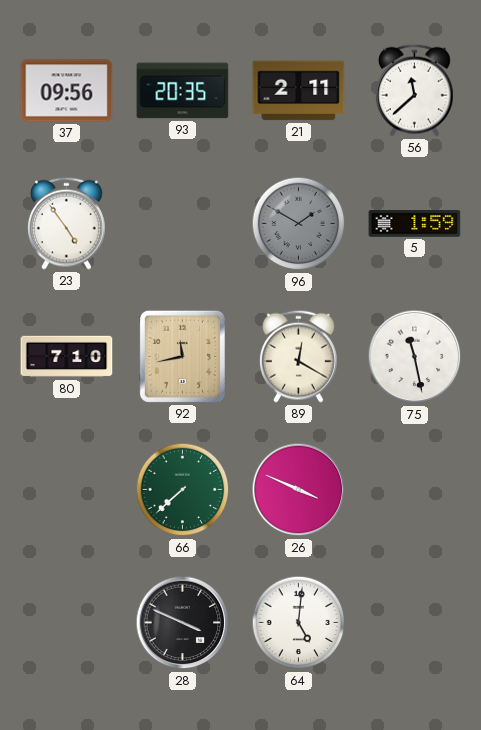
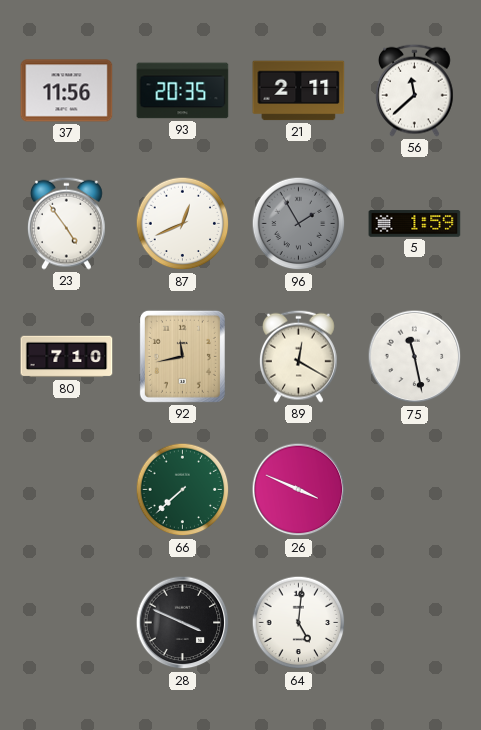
37: 09:56 -> 11:56 (67, 91)
87: none -> 12:41 (183, 224)
96: 1:50 -> 1:55 (299, 224)
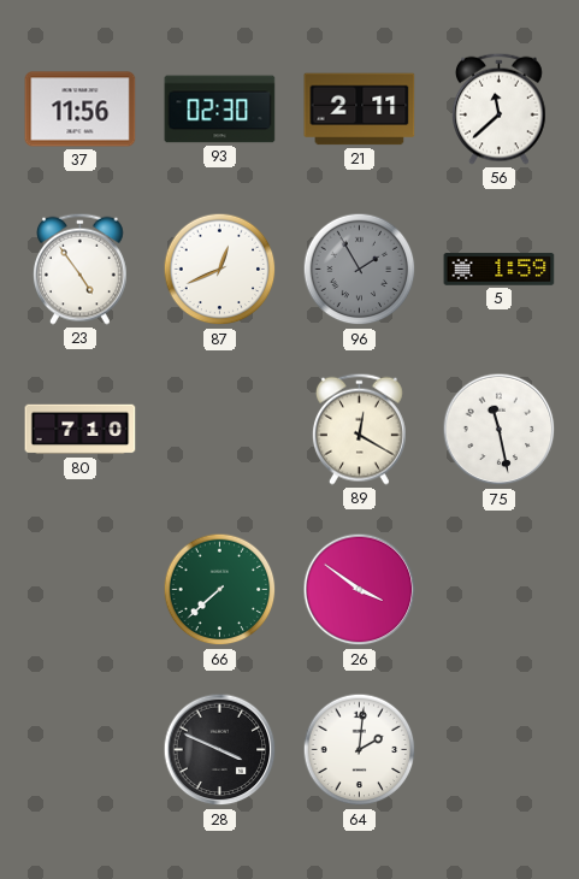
93: 20:35 -> 02:30 (220, 110)
92: 11:43 -> none (182, 356)
26: 3:49 -> 3:51 (360, 590)
64: 5:01 -> 2:01 (360, 750)
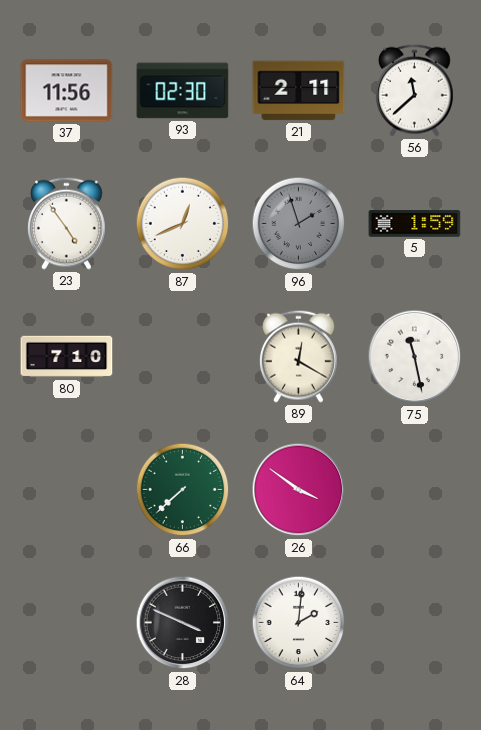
96: 1:55 -> 1:57 (299, 224)
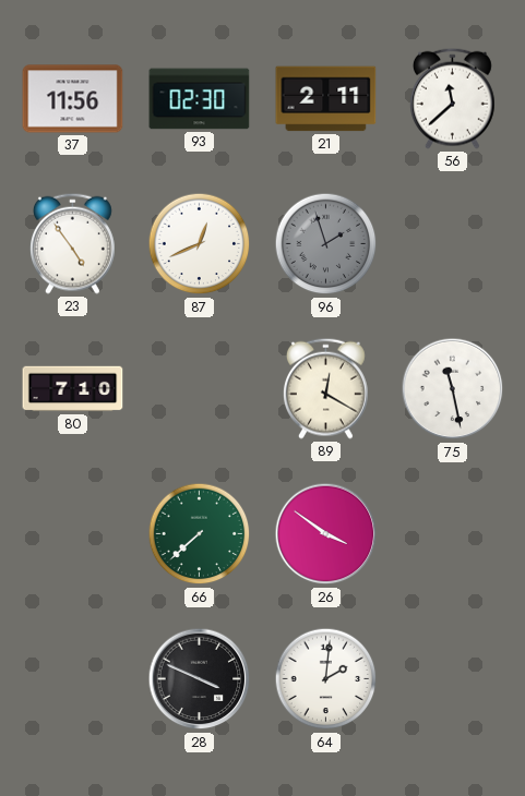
5: 1:59 -> none (415, 224)
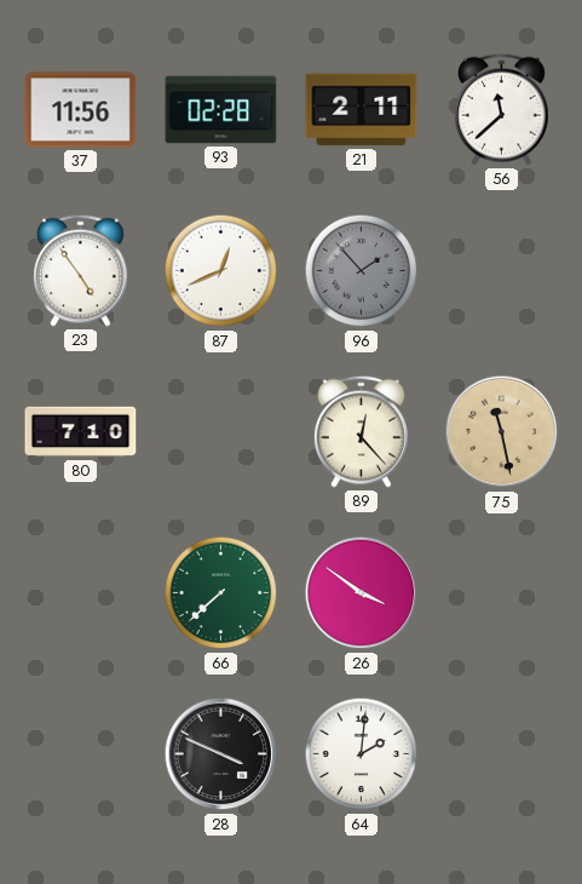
93: 02:30 -> 02:28 (221, 110)
96: 1:57 -> 1:53 (362, 271)
89: 12:20 -> 12:23 (362, 431)
75 dial: white -> champagne (502, 432)
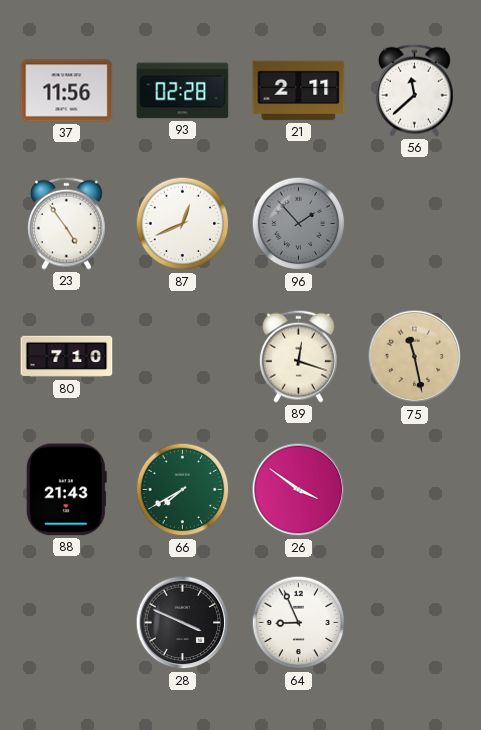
89: 12:23 -> 12:18 (299, 356)
88: none -> 21:43 (66, 490)
66: 7:38 -> 7:40 (183, 490)
64: 2:01 -> 8:56 (299, 623)
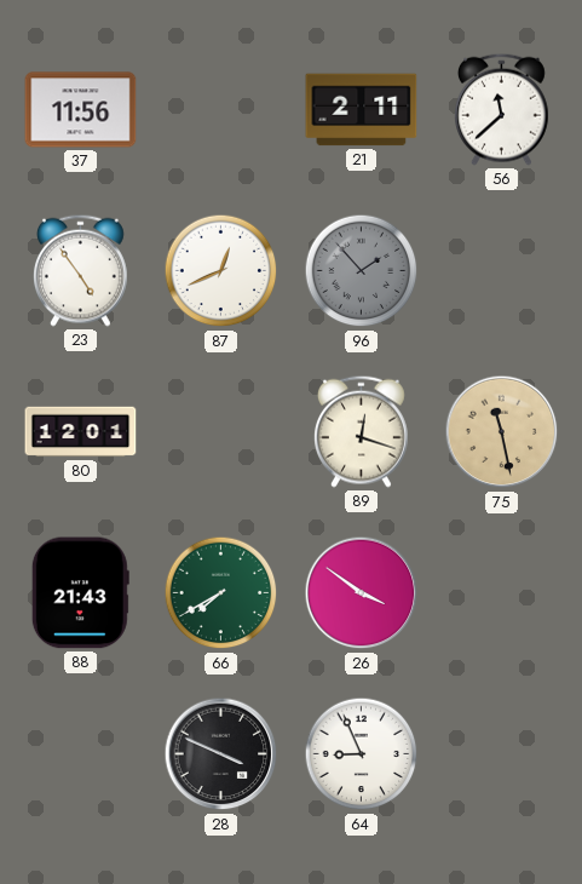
93: 02:28 -> none (183, 91)
80: 7:10 -> 12:01 (81, 432)
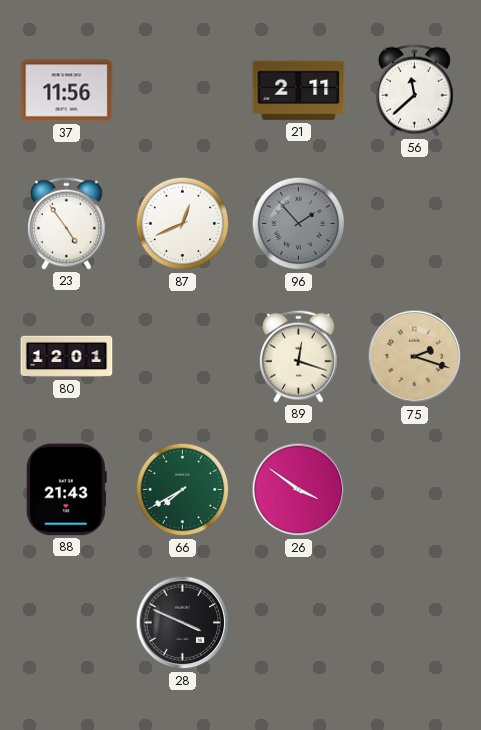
75: 11:28 -> 2:18 (415, 357)
64: 8:56 -> none (362, 754)
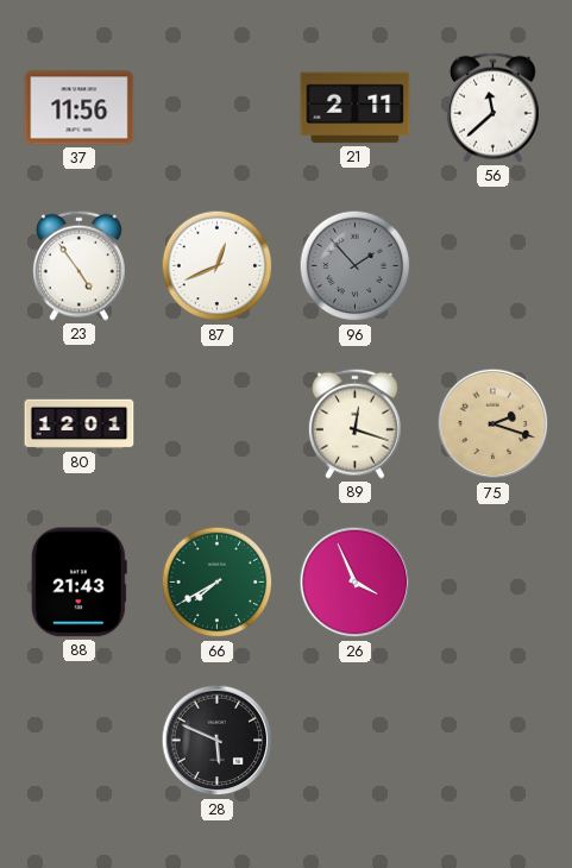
26: 3:51 -> 3:56 (356, 583)
28: 3:49 -> 5:49 (218, 741)
